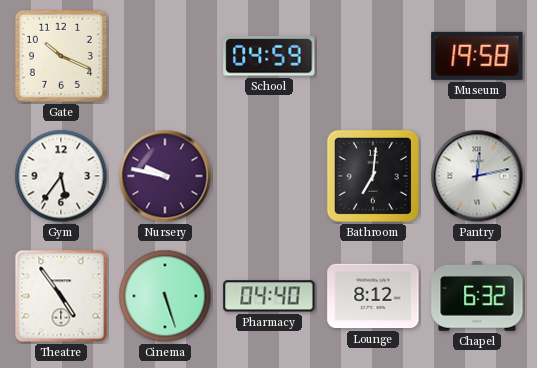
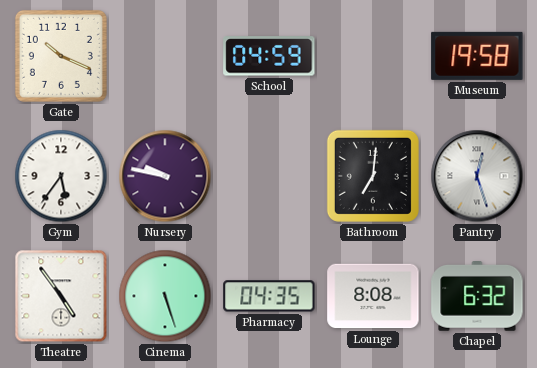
Pantry: 12:13 -> 12:27 (477, 176)
Pharmacy: 04:40 -> 04:35 (269, 296)
Lounge: 8:12 -> 8:08 (373, 296)
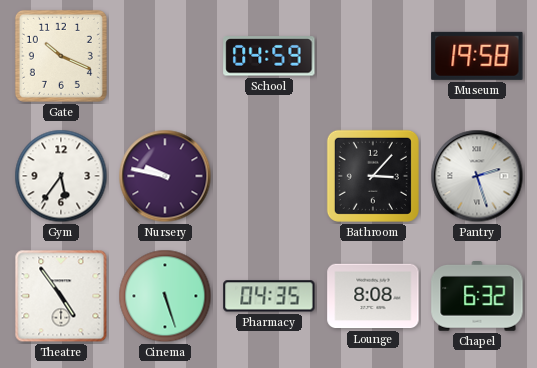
Bathroom: 7:01 -> 3:07 (373, 176)
Pantry: 12:27 -> 2:27 (477, 176)
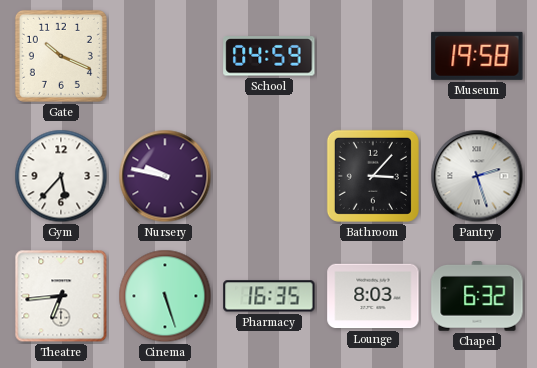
Gym: 5:36 -> 5:37 (61, 176)
Theatre: 4:54 -> 6:44 (61, 296)
Pharmacy: 04:35 -> 16:35 (269, 296)
Lounge: 8:08 -> 8:03 (373, 296)
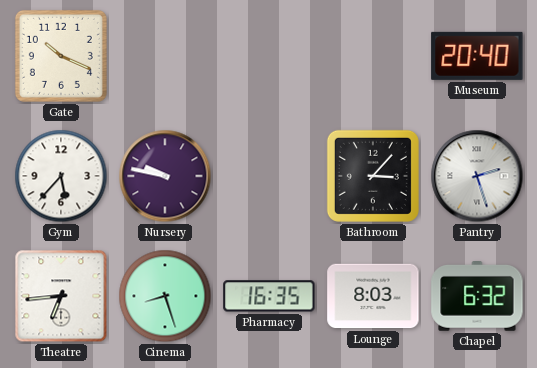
School: 04:59 -> none (269, 56)
Museum: 19:58 -> 20:40 (477, 56)
Cinema: 5:27 -> 8:27 (165, 296)
